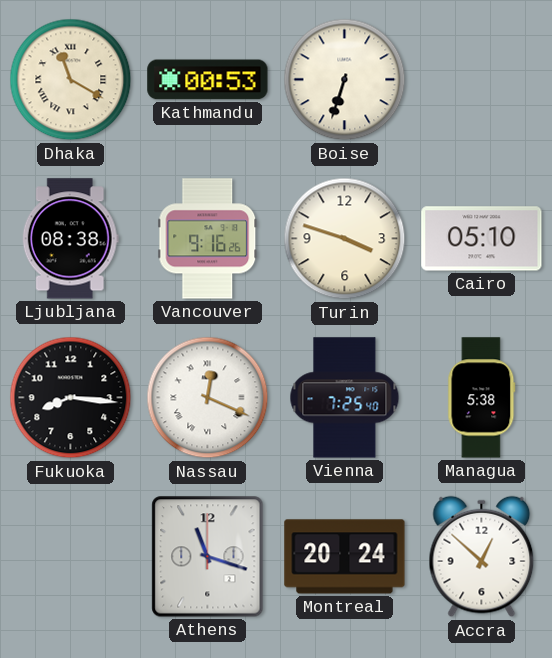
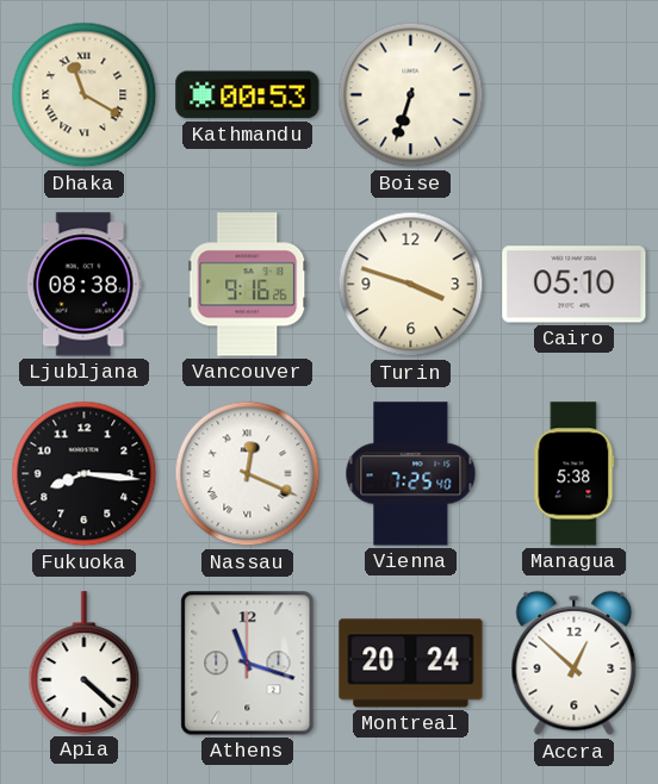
Apia: none -> 4:22 (85, 662)
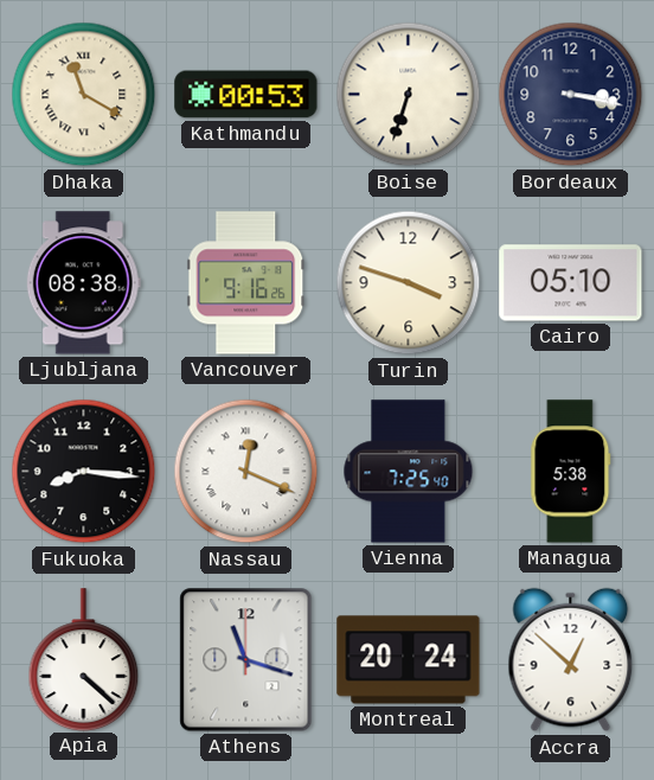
Bordeaux: none -> 3:17 (571, 95)
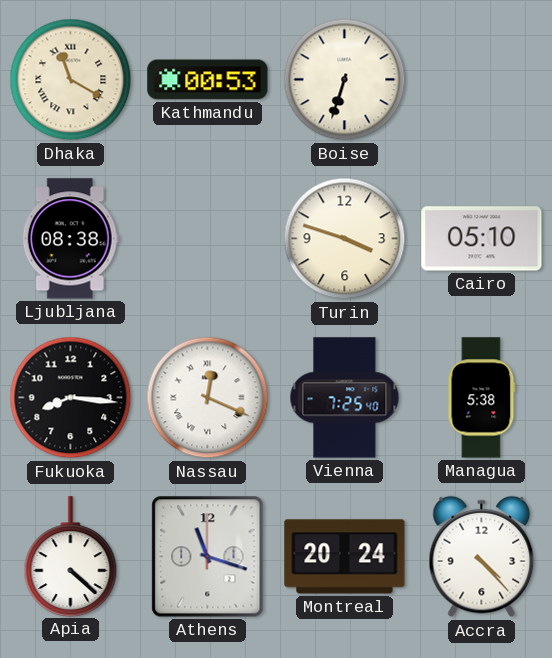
Bordeaux: 3:17 -> none (571, 95)
Vancouver: 9:16 -> none (246, 283)
Accra: 12:52 -> 4:23 (482, 557)
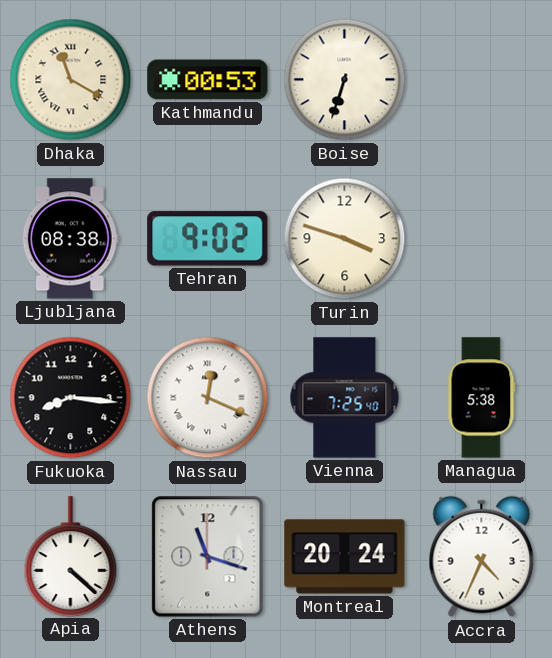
Tehran: none -> 9:02 (208, 239)
Cairo: 05:10 -> none (482, 239)
Accra: 4:23 -> 4:34 (482, 557)
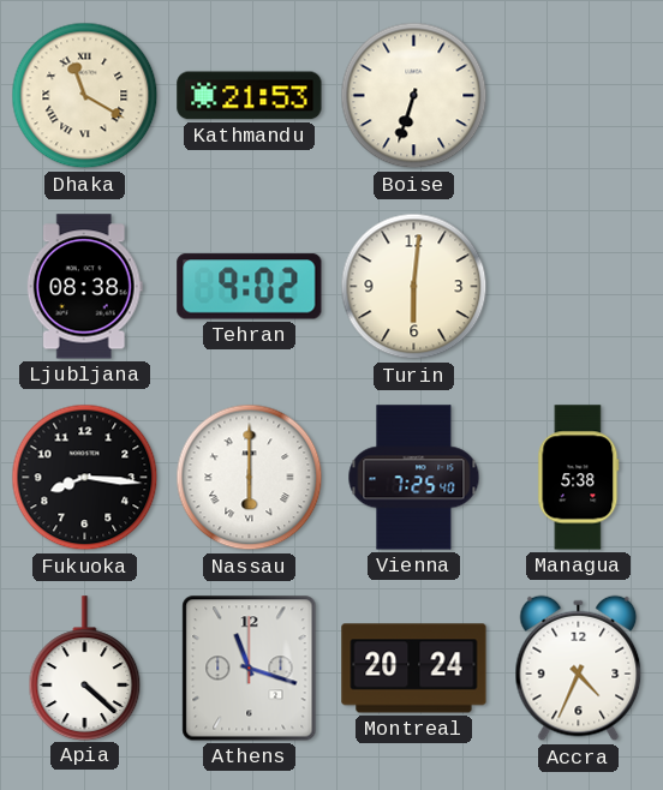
Kathmandu: 00:53 -> 21:53 (250, 96)
Turin: 3:48 -> 6:01 (414, 287)
Nassau: 12:19 -> 6:00 (250, 478)
